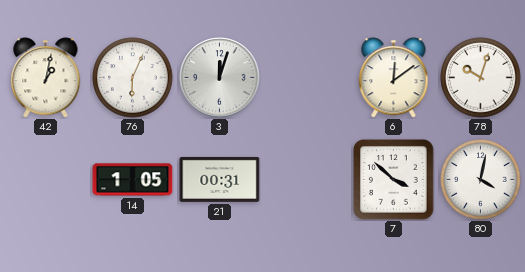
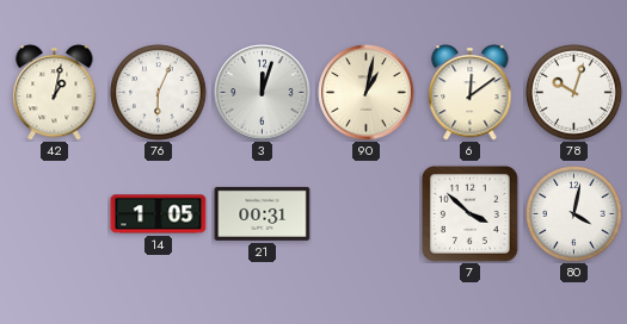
90: none -> 1:02 (367, 93)
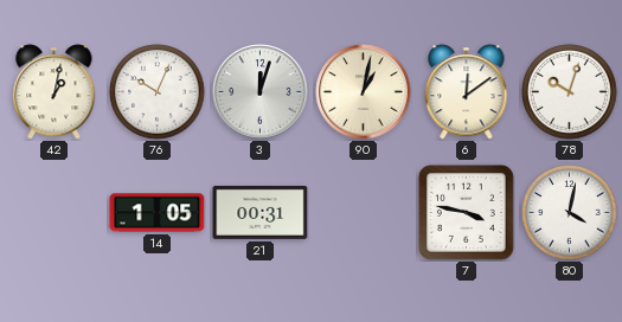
76: 6:04 -> 10:04 (158, 92)
7: 3:52 -> 3:47 (467, 213)
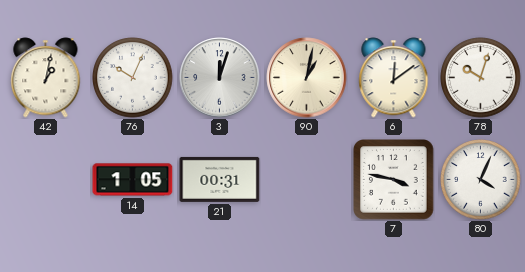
80: 4:02 -> 4:04 (481, 180)
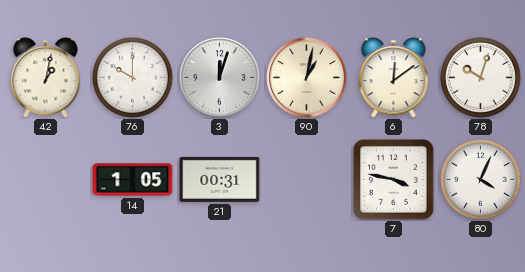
76: 10:04 -> 10:00 (133, 78)
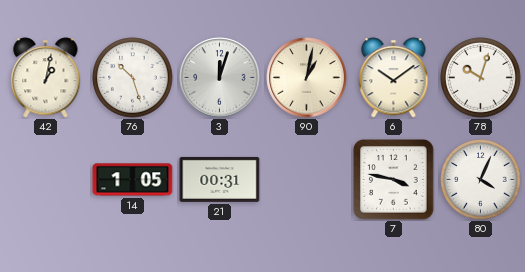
76: 10:00 -> 10:27 (133, 78)
6: 12:09 -> 10:09 (394, 78)
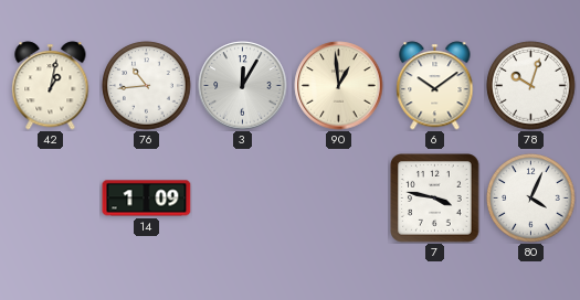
76: 10:27 -> 10:44 (147, 86)
3: 12:03 -> 12:05 (243, 86)
90: 1:02 -> 12:59 (339, 86)
14: 1:05 -> 1:09 (147, 199)
21: 00:31 -> none (220, 179)
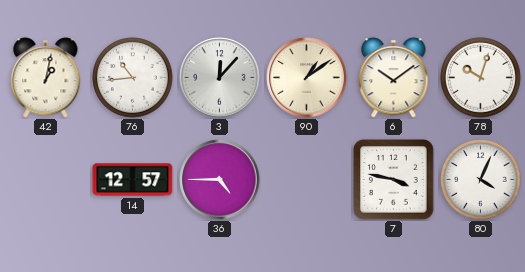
3: 12:05 -> 12:07 (220, 78)
90: 12:59 -> 1:09 (307, 78)
14: 1:09 -> 12:57 (133, 180)
36: none -> 4:45 (220, 180)
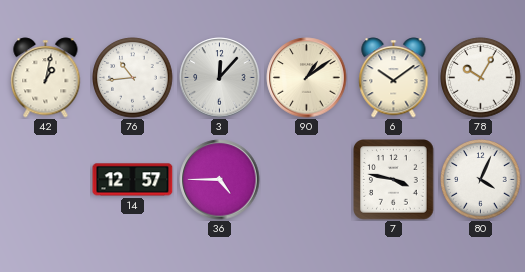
78: 10:03 -> 10:05 (481, 78)
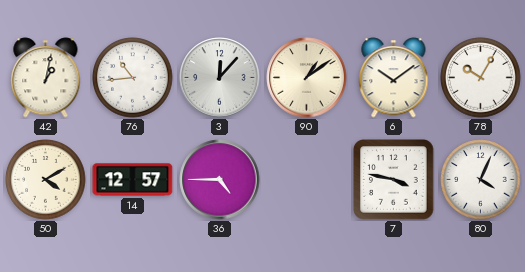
50: none -> 4:10 (46, 180)
